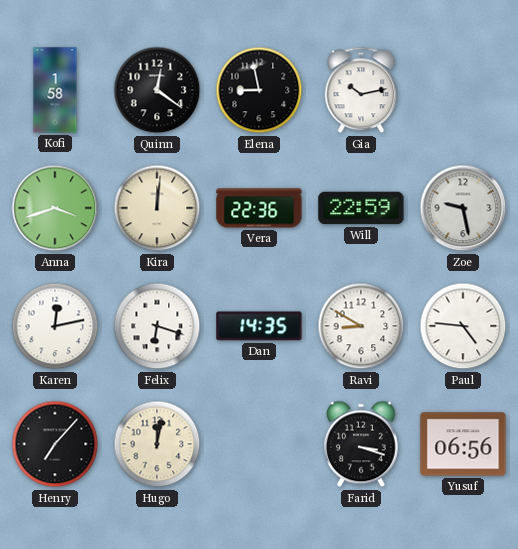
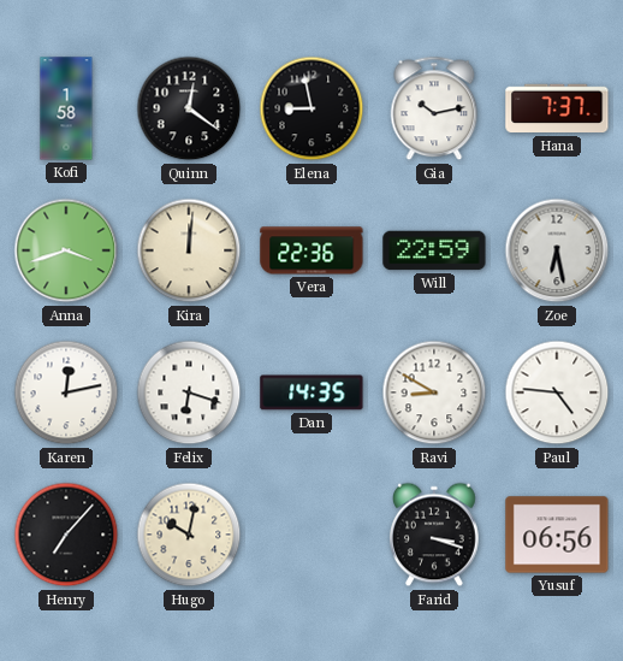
Hana: none -> 7:37 (557, 108)
Zoe: 9:28 -> 6:28 (557, 250)
Hugo: 12:02 -> 10:02 (189, 535)
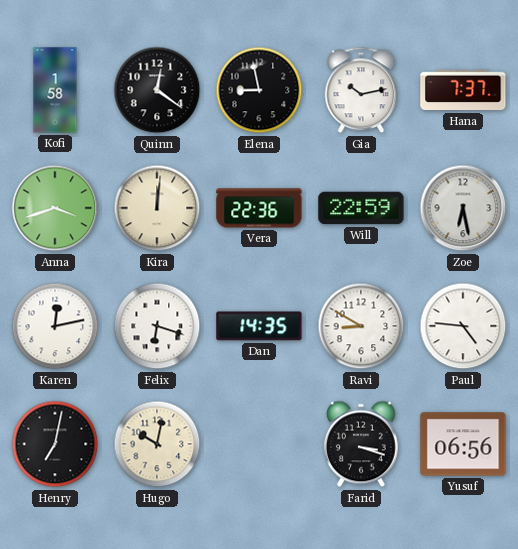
Henry: 7:07 -> 7:02 (55, 444)
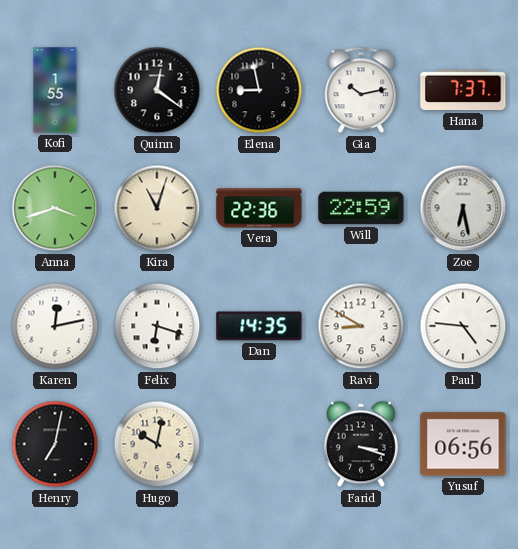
Kofi: 1:58 -> 1:55 (55, 90)
Kira: 12:01 -> 11:03 (157, 208)
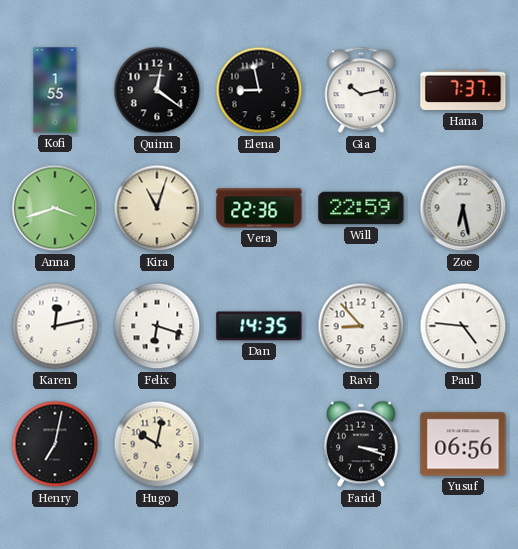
Ravi: 8:50 -> 8:53 (361, 326)
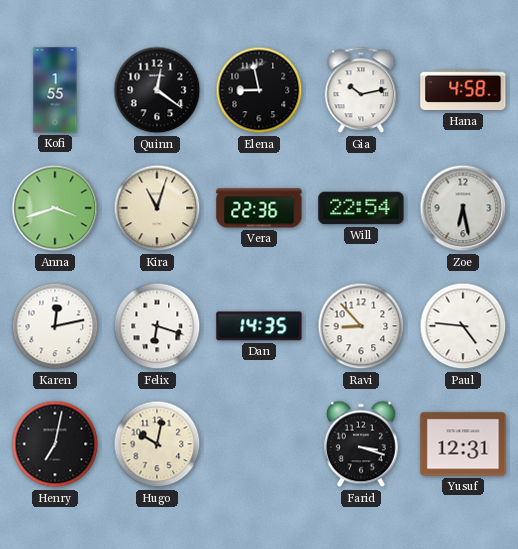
Hana: 7:37 -> 4:58 (463, 90)
Will: 22:59 -> 22:54 (361, 208)
Yusuf: 06:56 -> 12:31 (463, 444)
